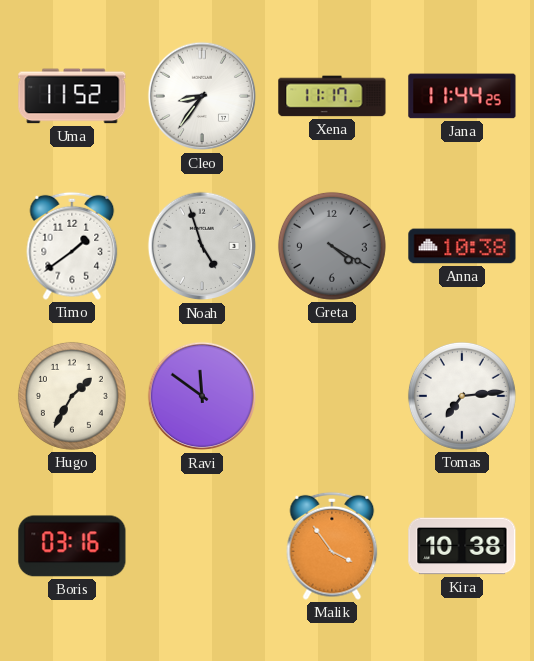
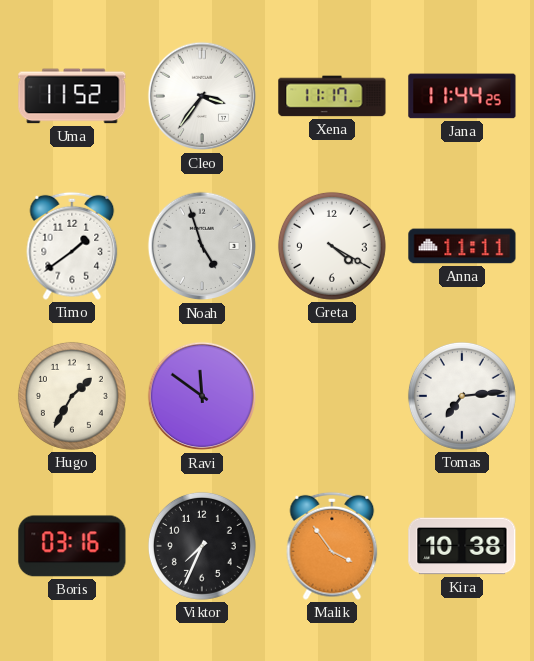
Cleo: 8:36 -> 3:36 (202, 96)
Greta dial: grey -> white (332, 246)
Anna: 10:38 -> 11:11 (462, 246)
Viktor: none -> 7:34 (202, 546)
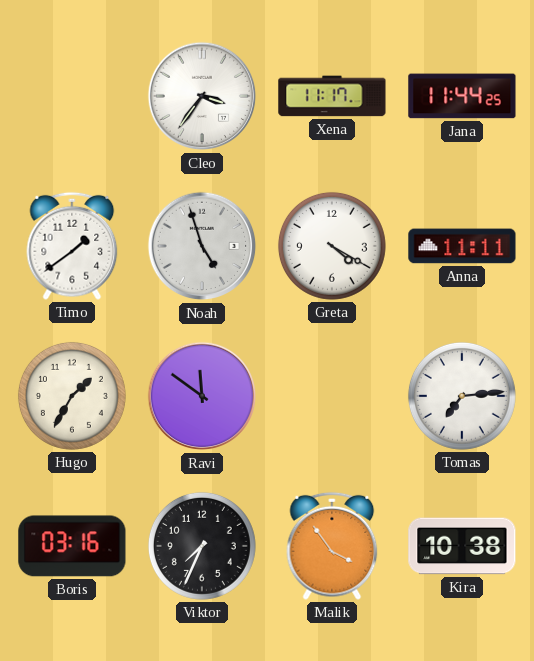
Uma: 11:52 -> none (72, 96)
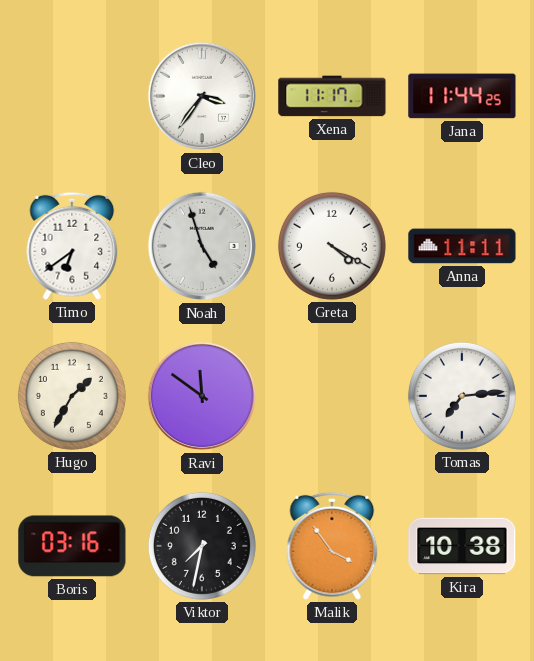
Timo: 1:39 -> 6:39 (72, 246)
Viktor: 7:34 -> 7:32 (202, 546)
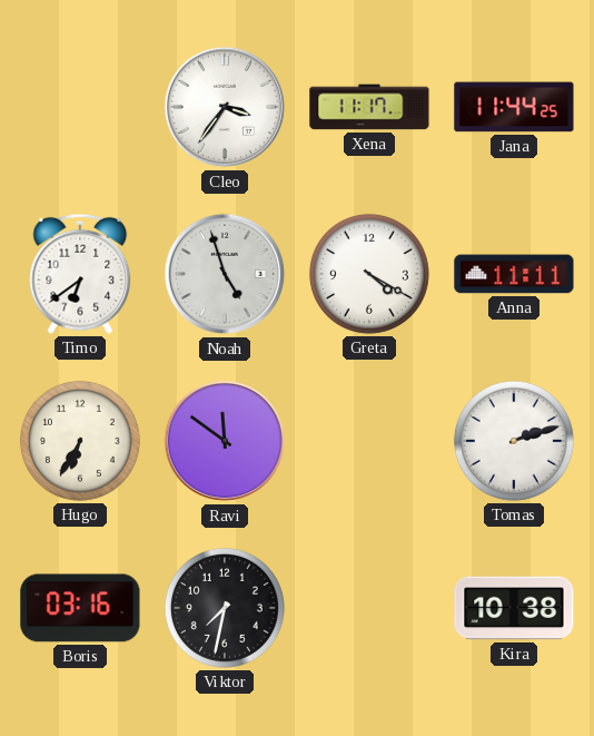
Hugo: 1:35 -> 6:35 (80, 441)
Tomas: 7:14 -> 2:12 (514, 441)
Malik: 3:54 -> none (332, 546)
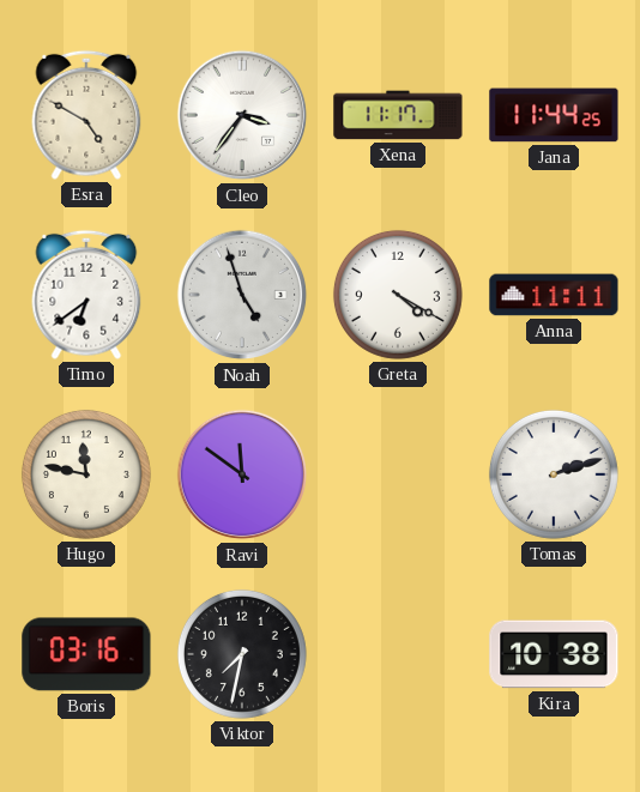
Esra: none -> 4:50 (86, 115)
Hugo: 6:35 -> 11:47 (86, 474)
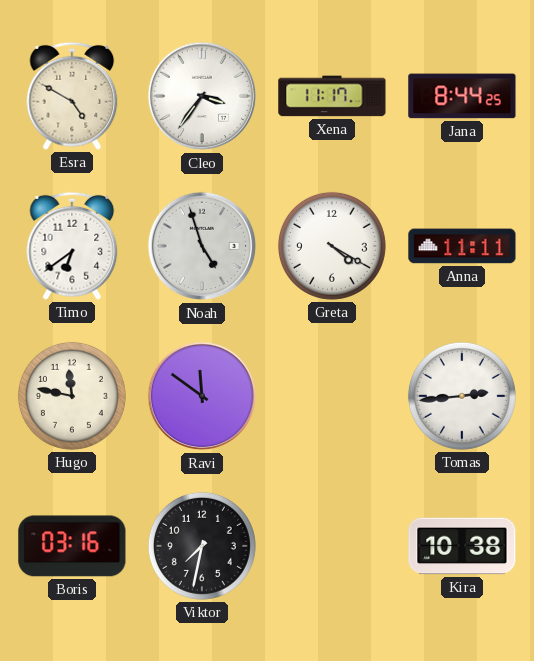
Jana: 11:44 -> 8:44 (462, 96)
Tomas: 2:12 -> 2:44 (462, 396)
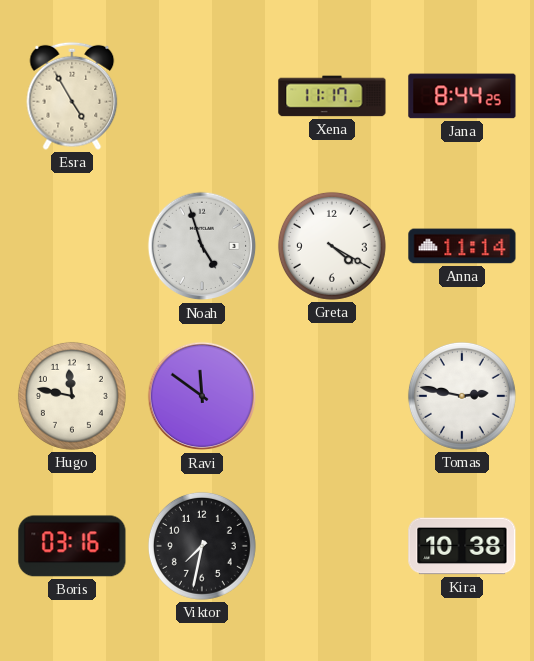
Esra: 4:50 -> 4:55 (72, 96)
Cleo: 3:36 -> none (202, 96)
Timo: 6:39 -> none (72, 246)
Anna: 11:11 -> 11:14 (462, 246)
Tomas: 2:44 -> 2:47 (462, 396)
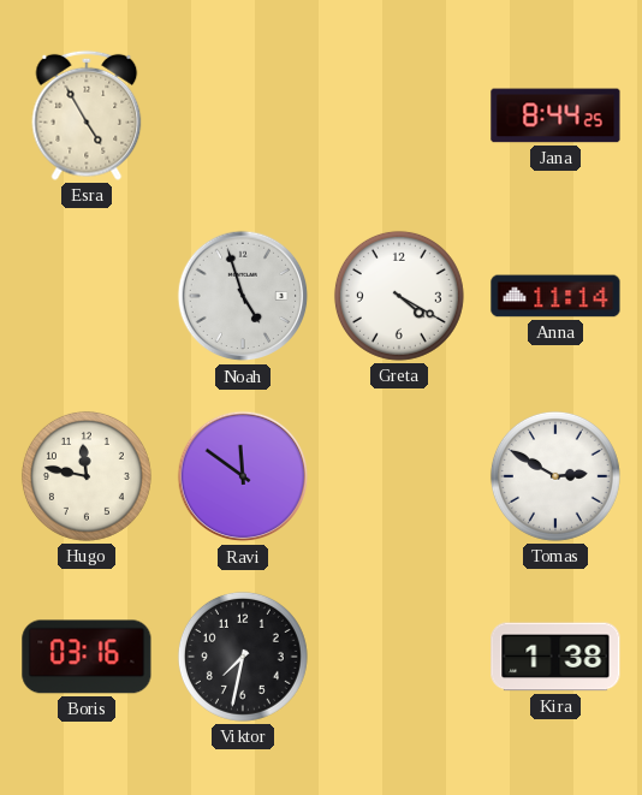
Xena: 11:17 -> none (332, 96)
Tomas: 2:47 -> 2:50 (555, 476)
Kira: 10:38 -> 1:38 (555, 657)
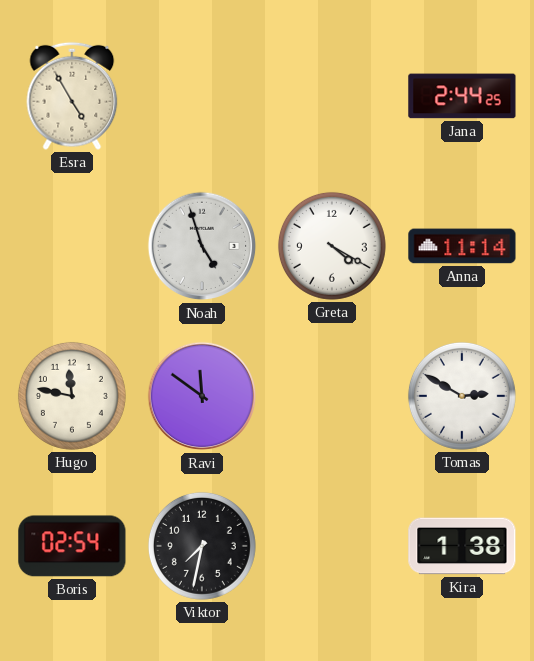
Jana: 8:44 -> 2:44 (462, 96)
Boris: 03:16 -> 02:54 (72, 546)
